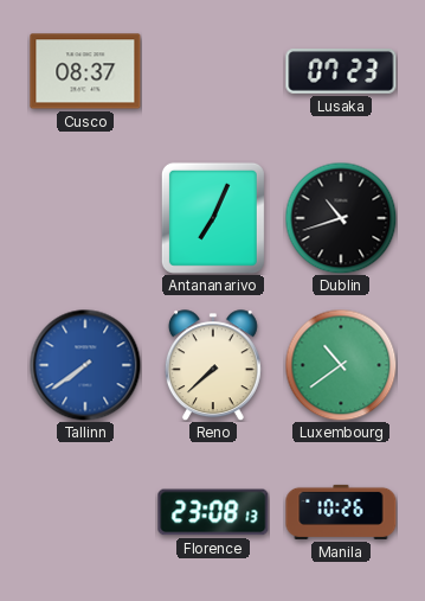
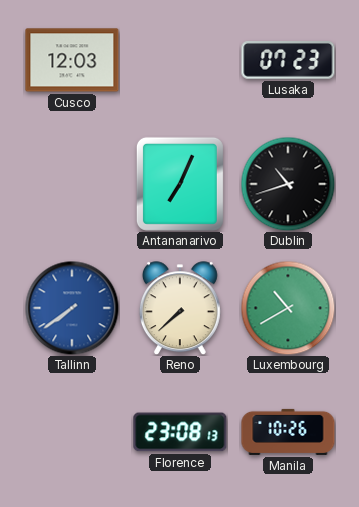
Cusco: 08:37 -> 12:03 (72, 60)
Luxembourg: 10:39 -> 10:40 (288, 308)
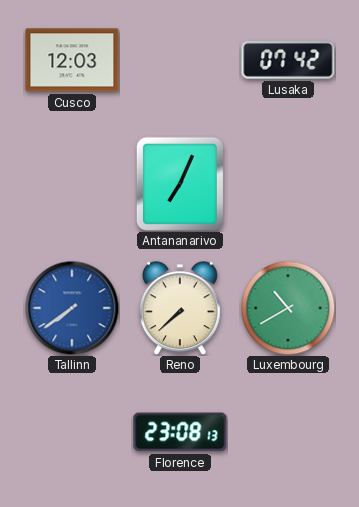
Lusaka: 07:23 -> 07:42 (288, 61)
Dublin: 10:42 -> none (288, 184)
Manila: 10:26 -> none (288, 432)
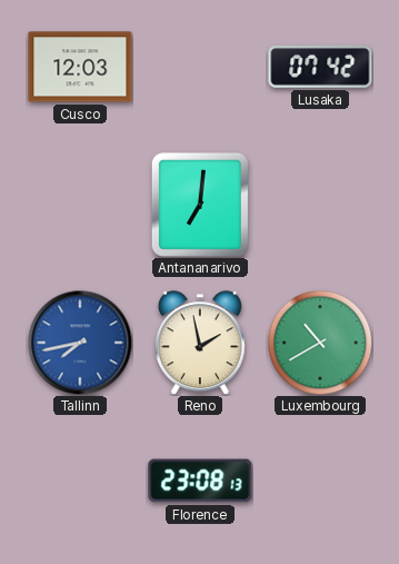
Antananarivo: 7:04 -> 7:01 (200, 205)
Tallinn: 7:39 -> 7:43 (80, 343)
Reno: 7:38 -> 1:58 (200, 343)
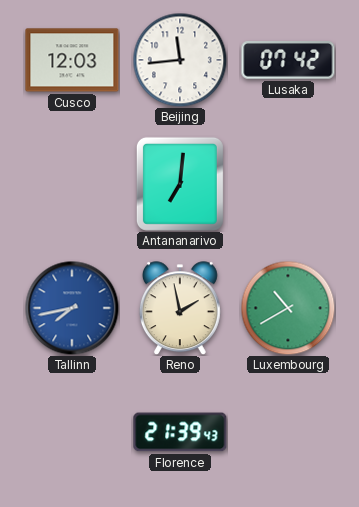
Beijing: none -> 11:44 (180, 60)
Florence: 23:08 -> 21:39 (180, 432)
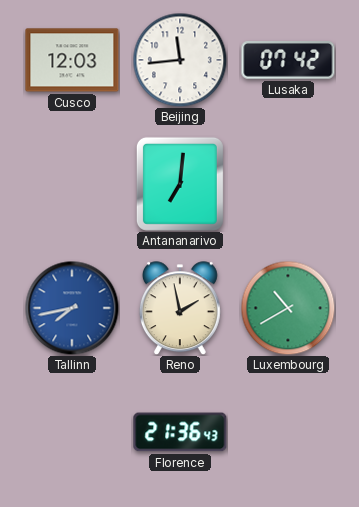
Florence: 21:39 -> 21:36 (180, 432)
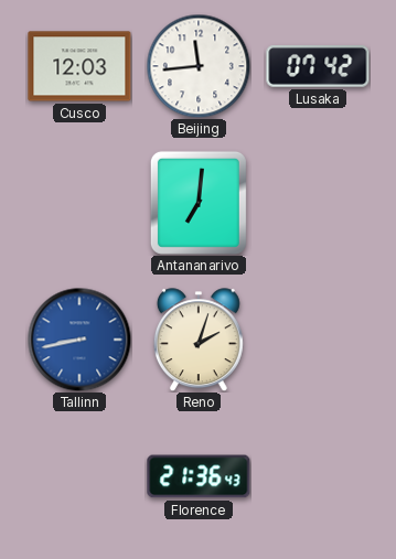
Tallinn: 7:43 -> 8:43 (79, 340)
Reno: 1:58 -> 2:03 (199, 340)
Luxembourg: 10:40 -> none (288, 308)
